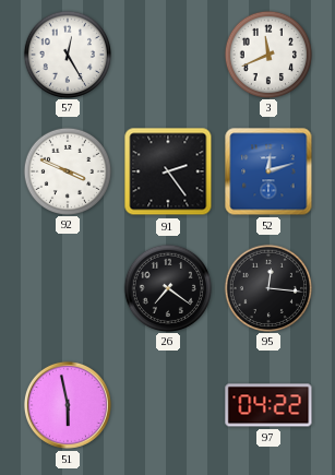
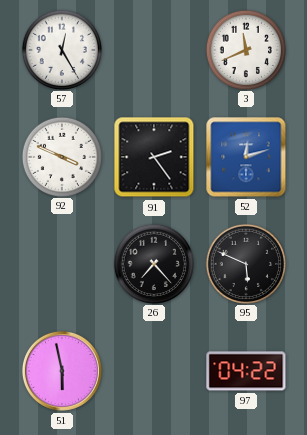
26: 7:21 -> 7:23 (153, 263)
95: 12:16 -> 5:49 (245, 263)
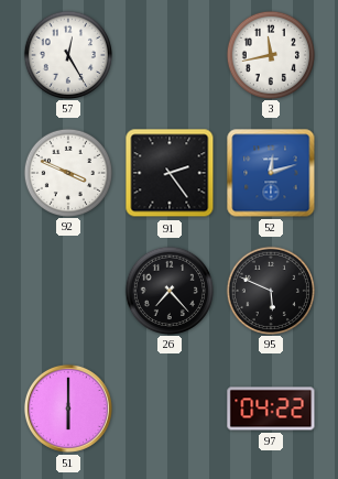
3: 11:41 -> 11:43 (270, 54)
51: 5:58 -> 6:00 (68, 409)
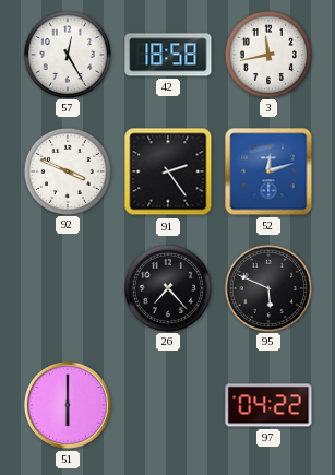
42: none -> 18:58 (168, 55)
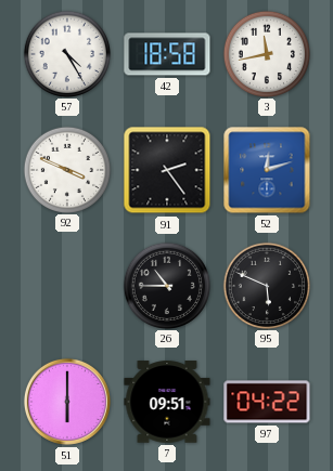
57: 12:25 -> 4:25 (66, 53)
26: 7:23 -> 10:45 (166, 285)
7: none -> 09:51 (167, 402)
